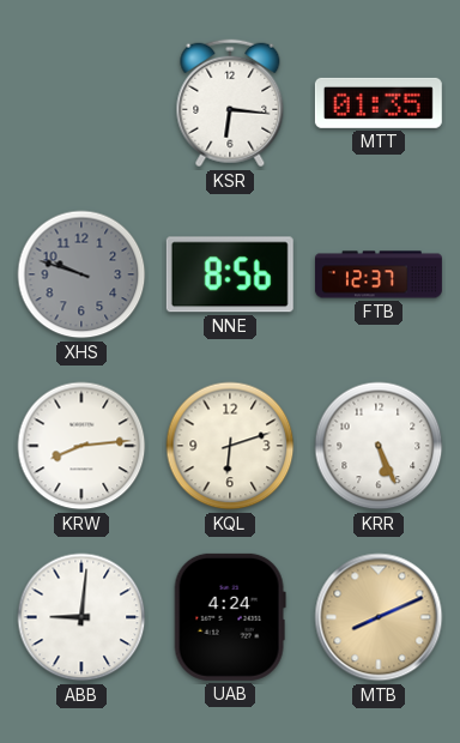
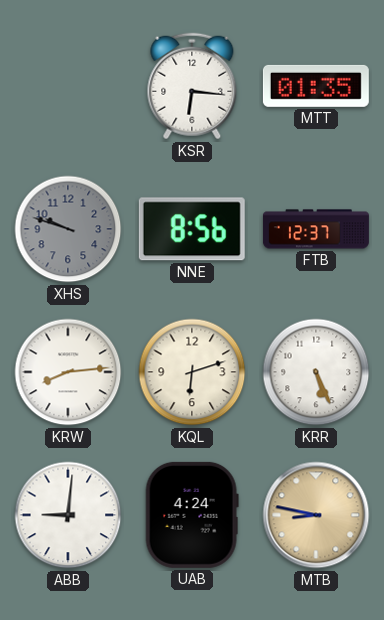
MTB: 8:11 -> 8:47 (316, 515)
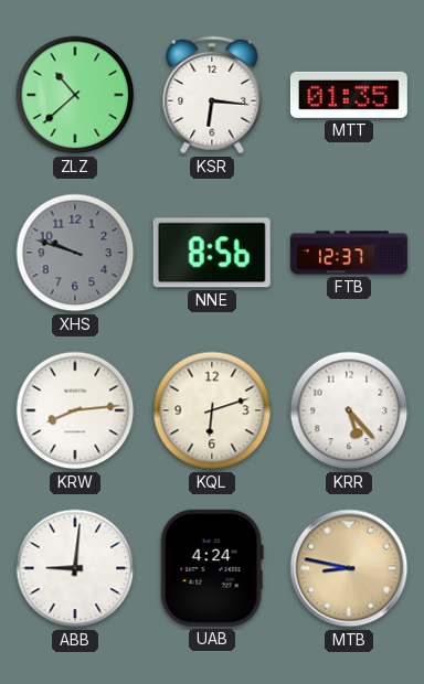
ZLZ: none -> 10:38 (75, 95)
KRR: 5:26 -> 5:23 (349, 410)
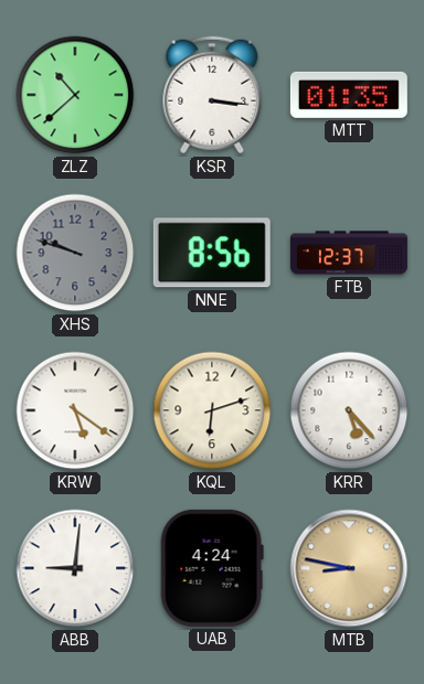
KSR: 6:16 -> 3:16 (212, 95)
KRW: 8:14 -> 5:21 (75, 410)
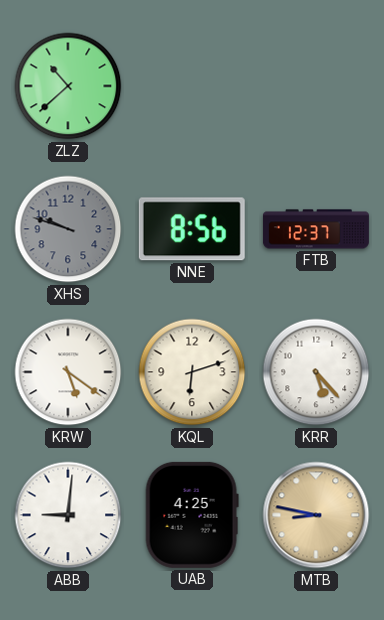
KSR: 3:16 -> none (212, 95)
MTT: 01:35 -> none (349, 95)
UAB: 4:24 -> 4:25 (192, 515)
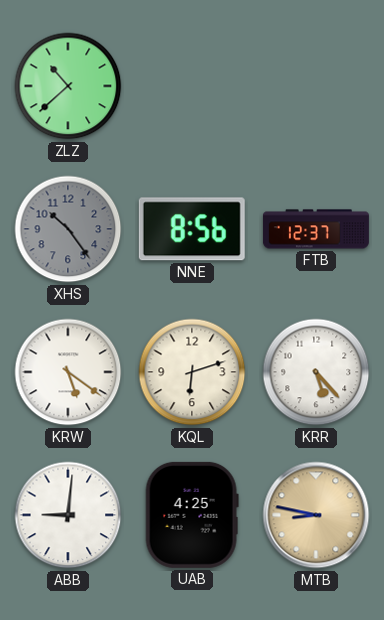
XHS: 9:48 -> 10:24 (68, 229)
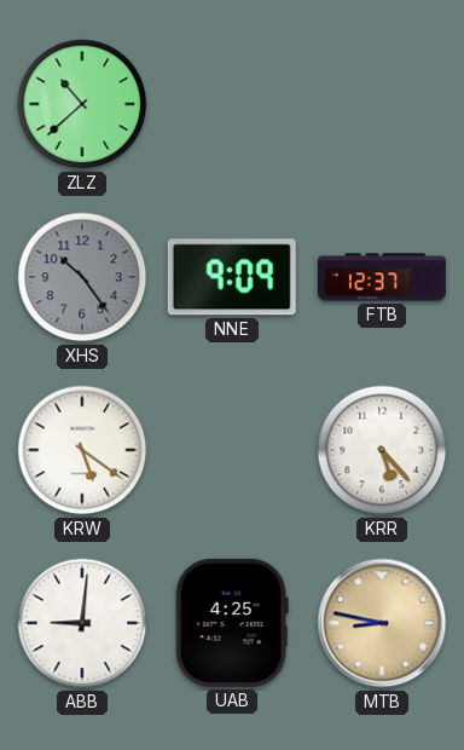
NNE: 8:56 -> 9:09 (232, 277)
KQL: 6:12 -> none (192, 372)
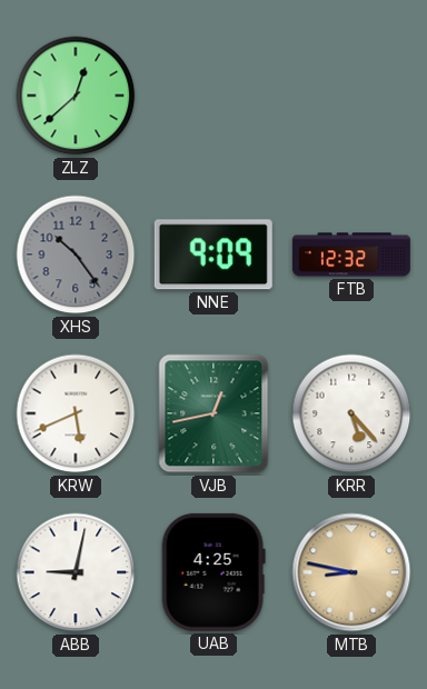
ZLZ: 10:38 -> 12:38 (76, 96)
FTB: 12:37 -> 12:32 (351, 254)
KRW: 5:21 -> 5:41 (76, 413)
VJB: none -> 12:43 (213, 413)
ABB: 9:01 -> 9:02 (76, 572)
